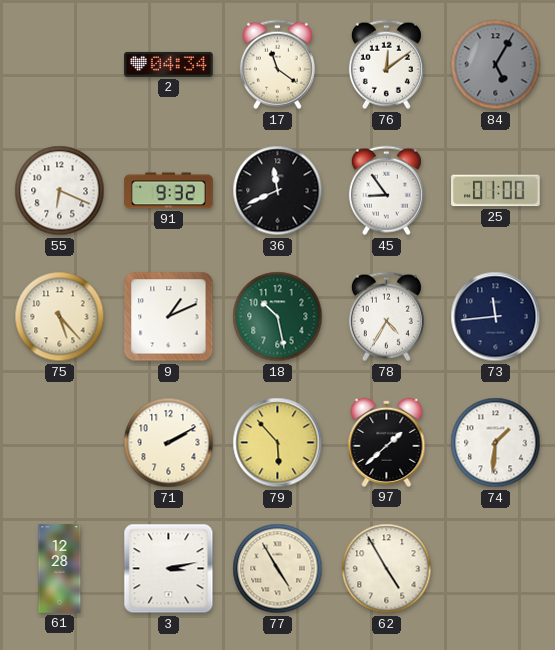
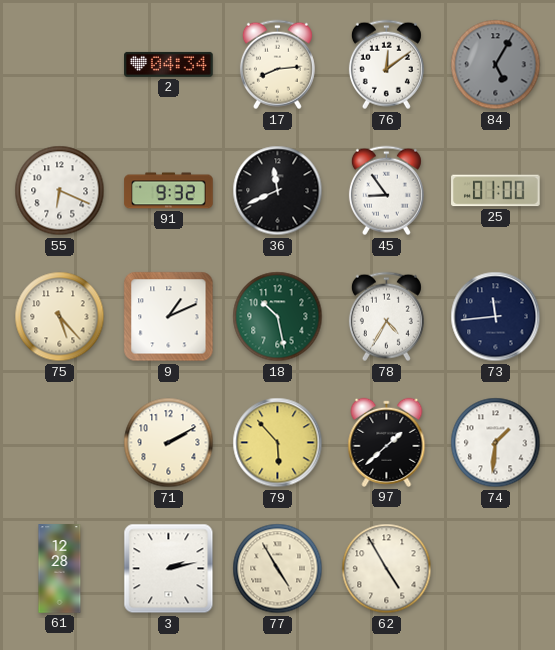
17: 11:21 -> 8:14 (277, 65)
3: 3:13 -> 2:13 (169, 569)
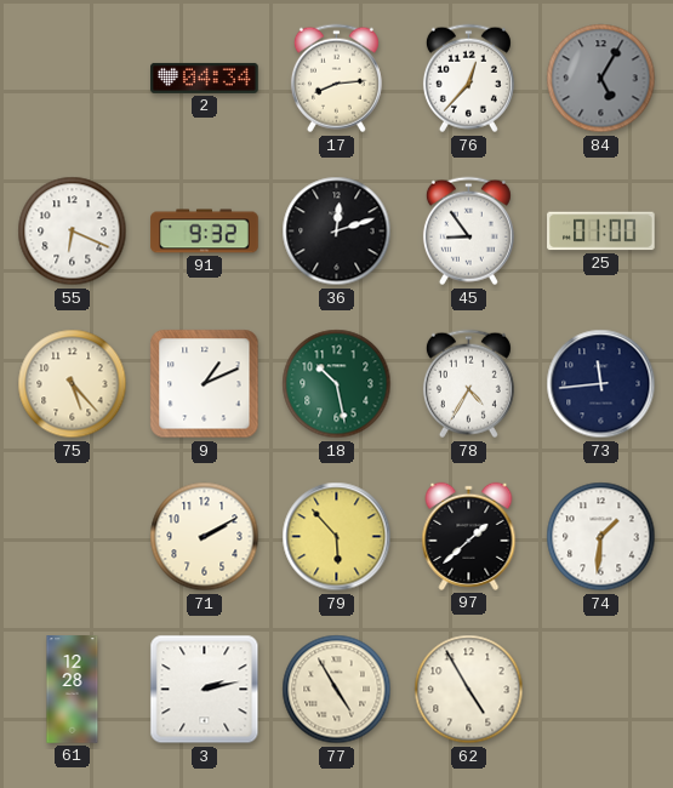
76: 12:09 -> 12:37 (468, 79)
36: 11:41 -> 12:12 (337, 232)
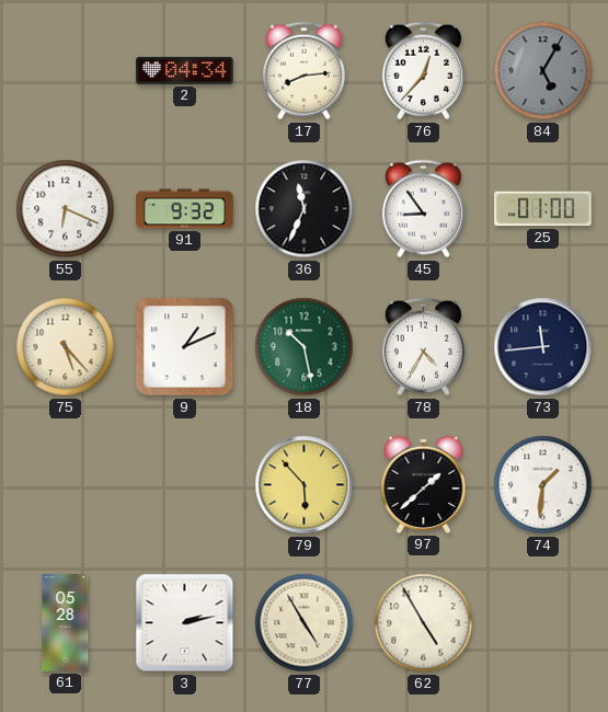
36: 12:12 -> 11:34 (305, 209)
71: 2:10 -> none (205, 537)
61: 12:28 -> 05:28 (66, 623)
